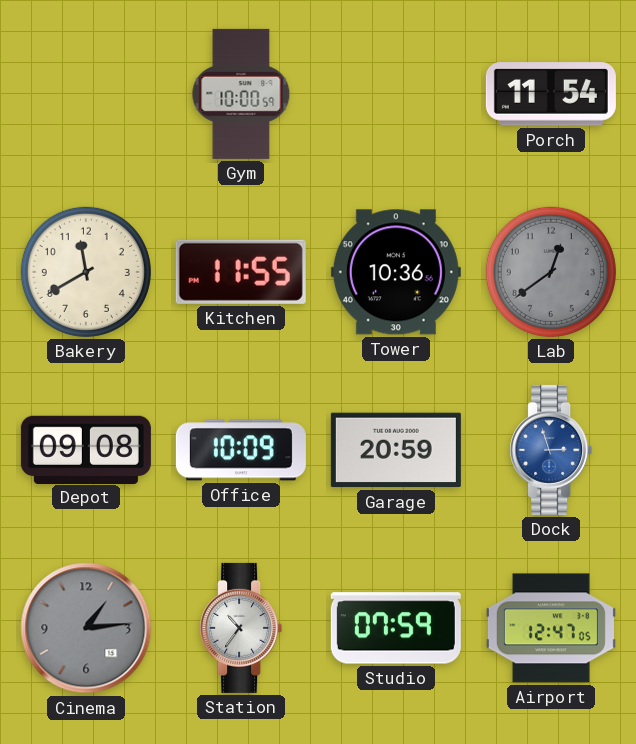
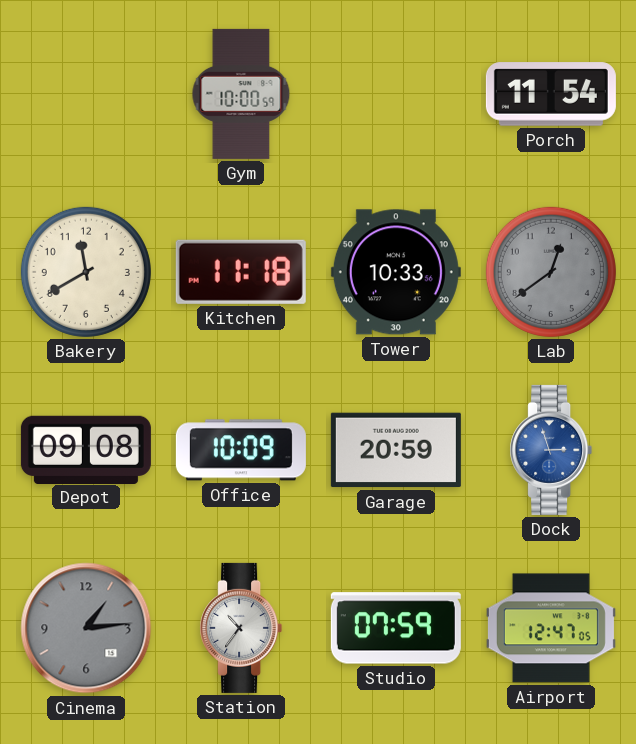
Kitchen: 11:55 -> 11:18 (241, 272)
Tower: 10:36 -> 10:33 (396, 272)
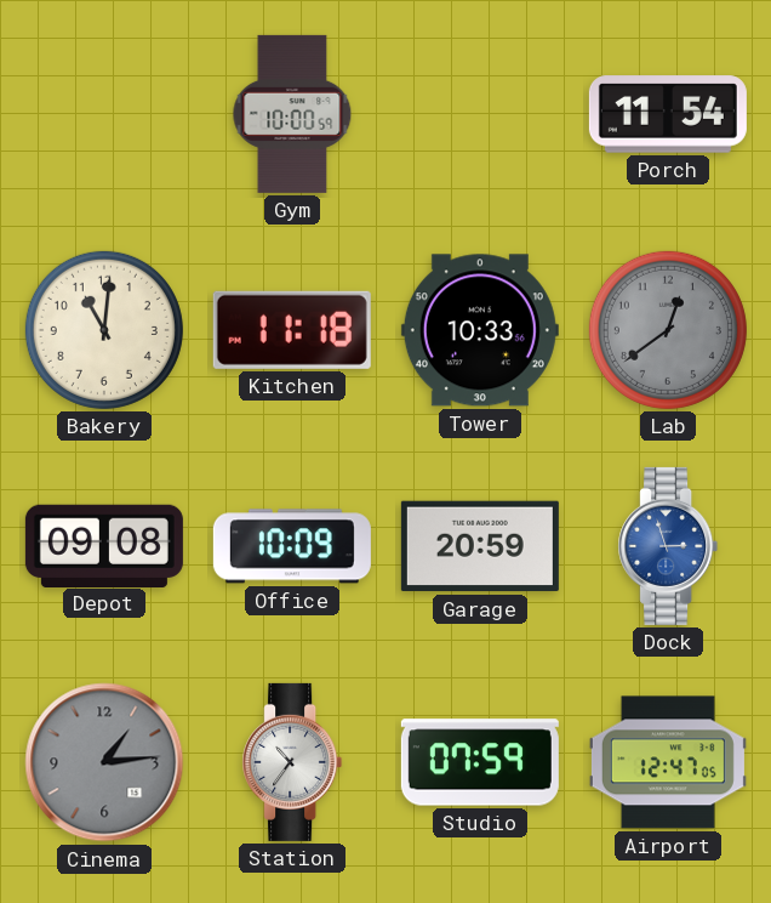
Bakery: 11:40 -> 11:01 (104, 330)
